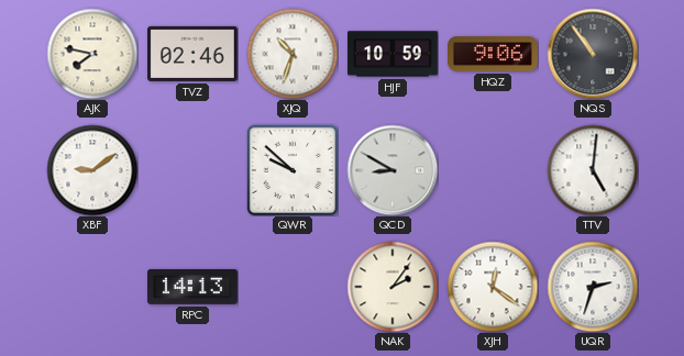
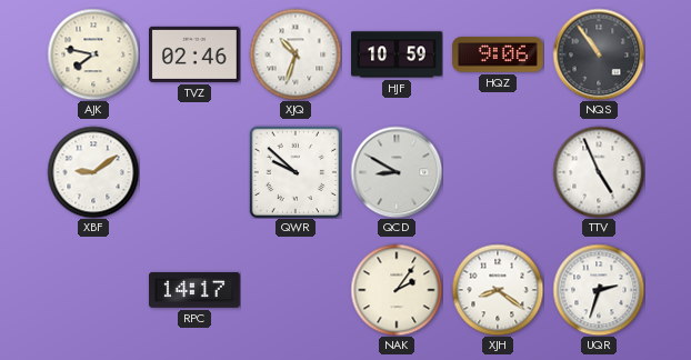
TTV: 5:01 -> 4:56 (599, 172)
RPC: 14:13 -> 14:17 (196, 290)
XJH: 12:21 -> 8:21 (498, 290)
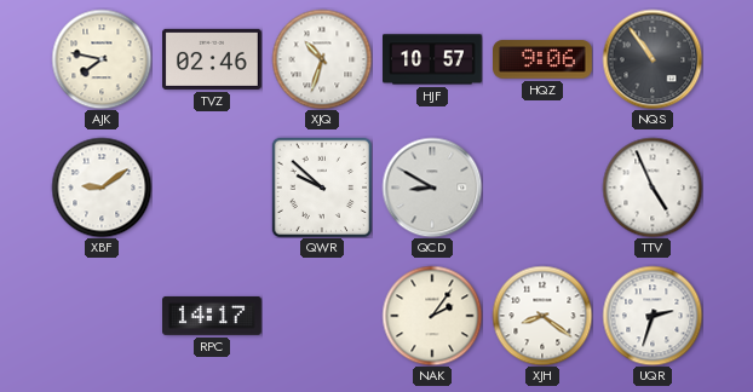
HJF: 10:59 -> 10:57 (433, 59)
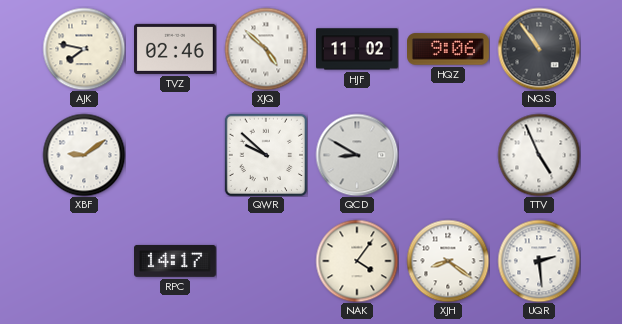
XJQ: 10:33 -> 4:52 (266, 49)
HJF: 10:57 -> 11:02 (358, 49)
NAK: 2:06 -> 4:06 (357, 261)
UQR: 2:33 -> 2:29 (539, 261)
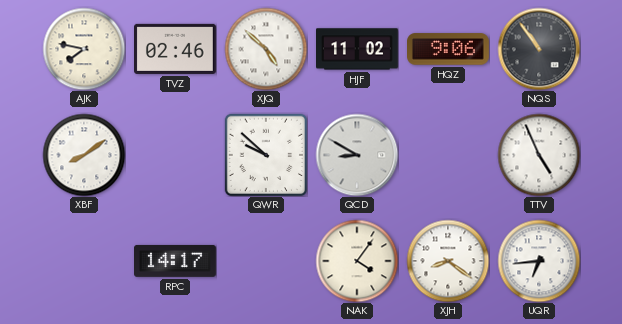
XBF: 9:09 -> 8:09 (84, 155)
UQR: 2:29 -> 6:44 (539, 261)
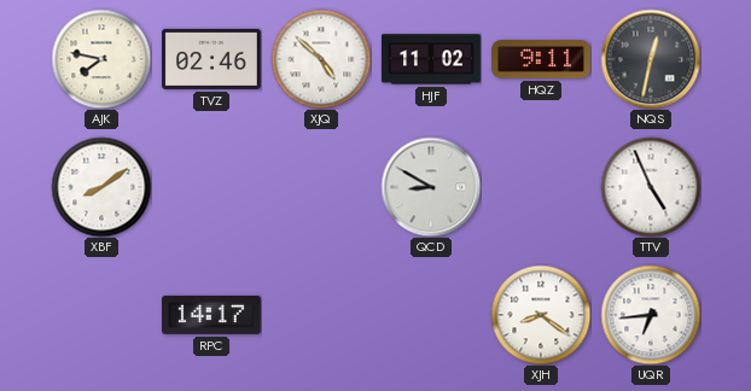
HQZ: 9:06 -> 9:11 (542, 59)
NQS: 10:54 -> 12:32 (651, 59)
QWR: 9:52 -> none (265, 154)
NAK: 4:06 -> none (357, 261)
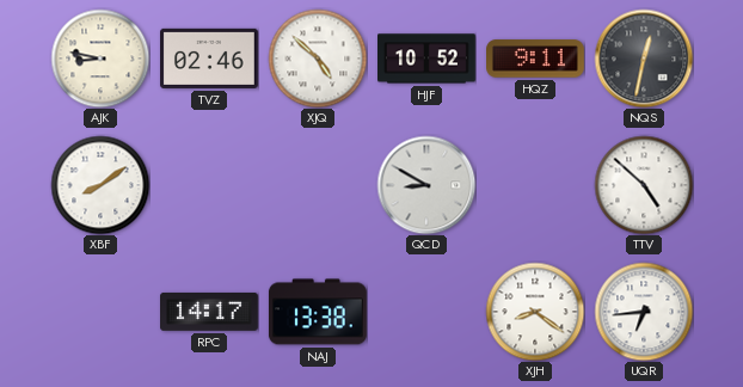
AJK: 7:47 -> 8:47 (100, 59)
HJF: 11:02 -> 10:52 (428, 59)
TTV: 4:56 -> 4:52 (644, 185)
NAJ: none -> 13:38 (318, 312)
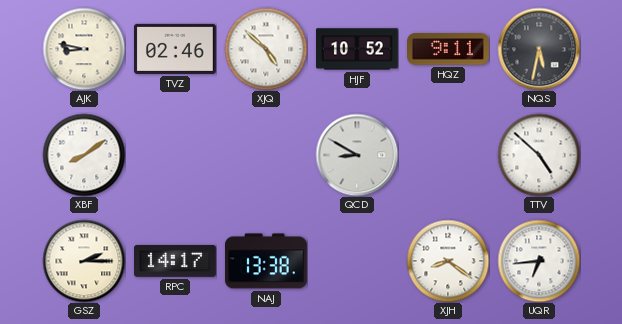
NQS: 12:32 -> 5:32 (539, 49)
GSZ: none -> 2:15 (84, 261)
